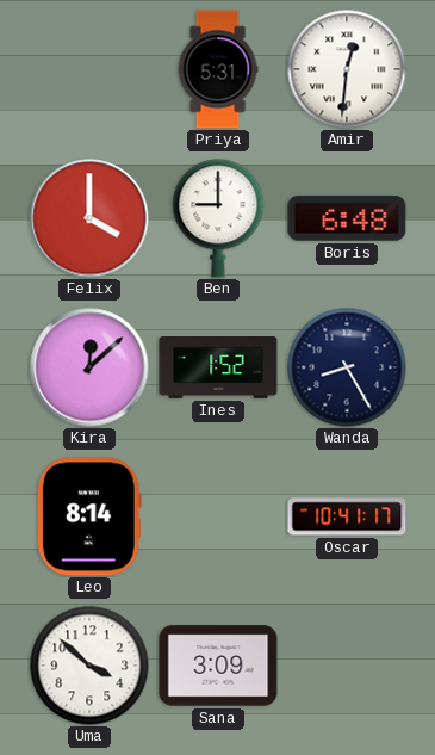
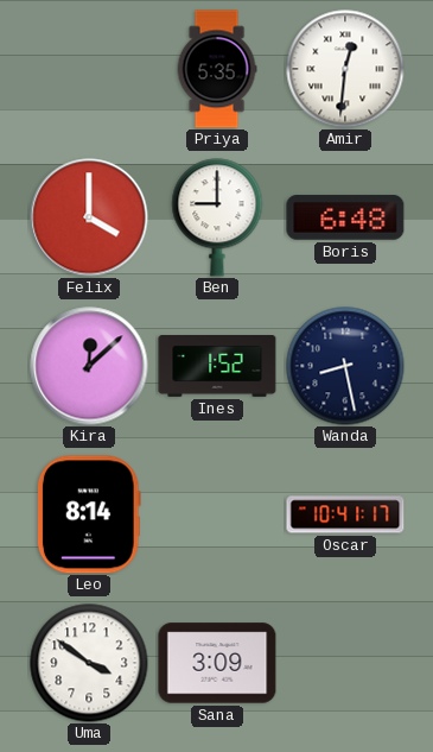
Priya: 5:31 -> 5:35 (217, 69)
Wanda: 8:25 -> 8:28 (345, 366)
Uma: 3:52 -> 3:51 (89, 663)
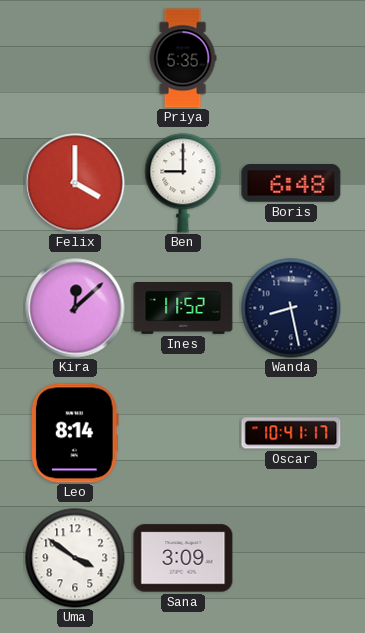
Amir: 12:31 -> none (345, 69)
Ines: 1:52 -> 11:52 (183, 309)
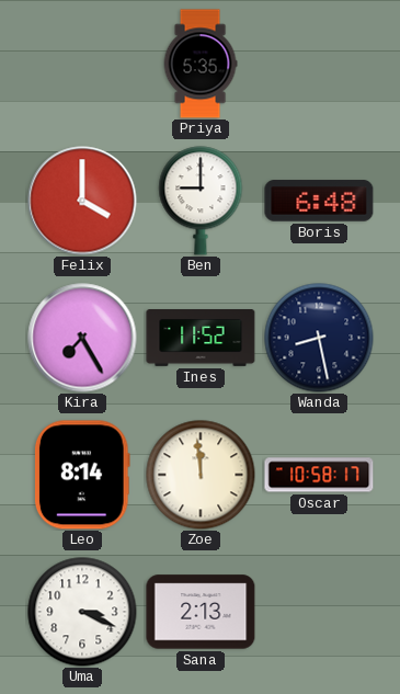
Kira: 12:08 -> 7:25 (82, 338)
Zoe: none -> 11:59 (201, 475)
Oscar: 10:41 -> 10:58 (319, 475)
Uma: 3:51 -> 3:19 (82, 612)
Sana: 3:09 -> 2:13 (201, 612)
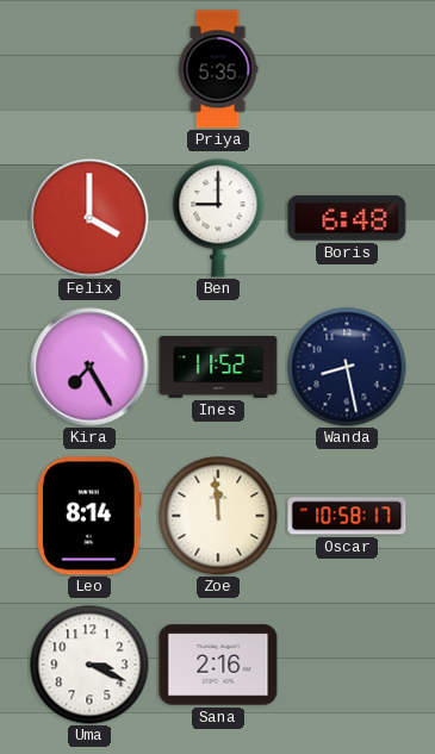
Sana: 2:13 -> 2:16 (218, 665)
